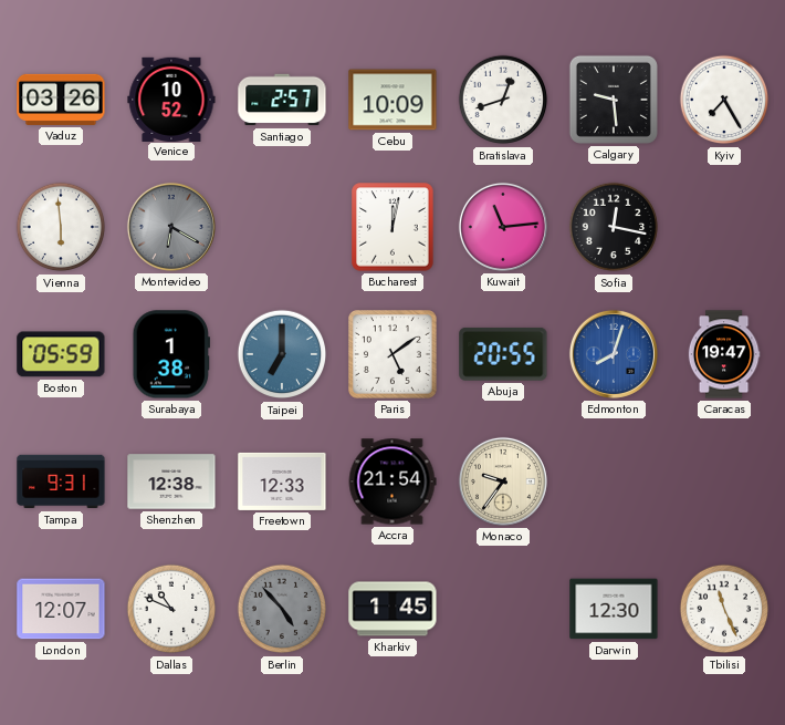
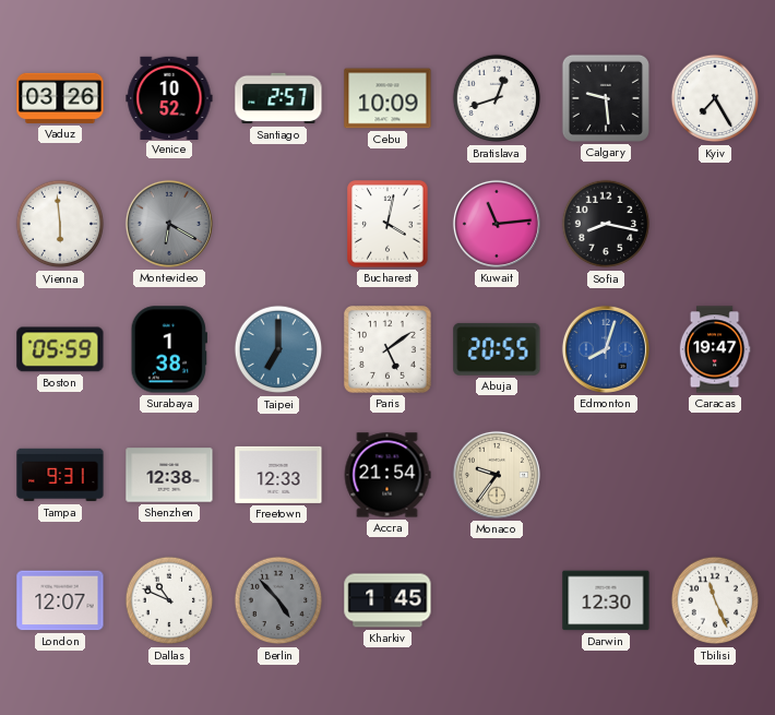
Bucharest: 12:02 -> 4:02 (388, 224)
Sofia: 12:17 -> 8:17 (606, 224)
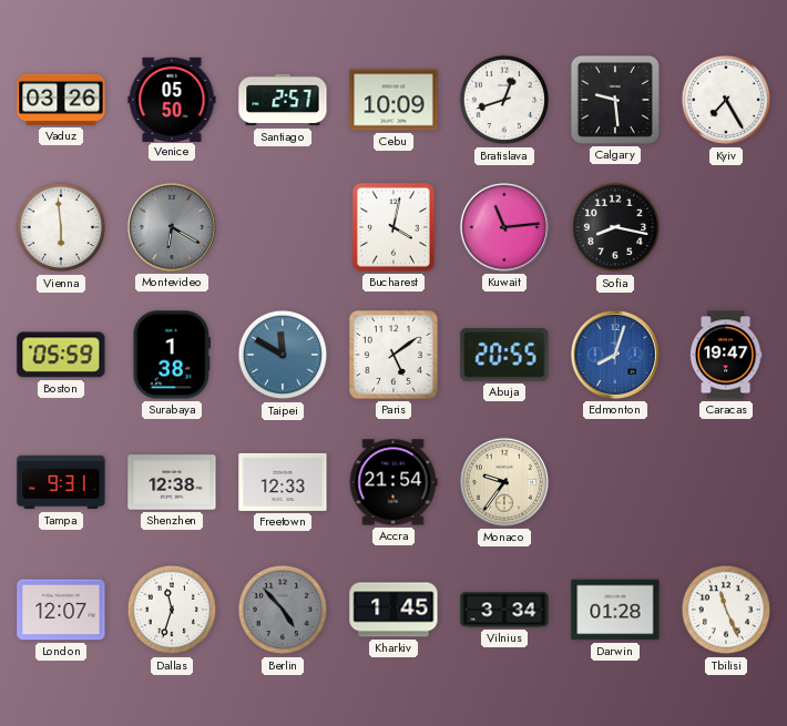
Venice: 10:52 -> 05:50 (172, 99)
Taipei: 7:00 -> 11:50 (283, 355)
Dallas: 10:49 -> 11:33 (172, 610)
Vilnius: none -> 3:34 (504, 610)
Darwin: 12:30 -> 01:28 (615, 610)
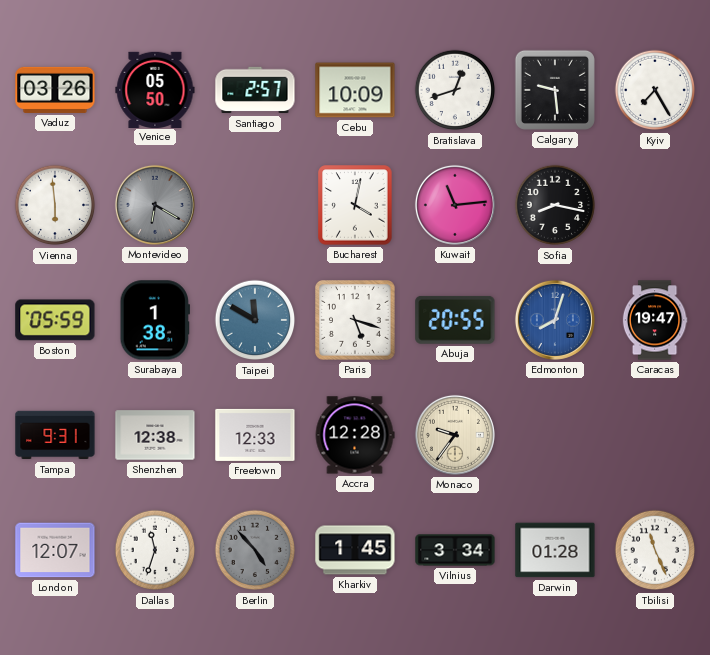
Paris: 5:09 -> 5:18 (356, 321)
Accra: 21:54 -> 12:28 (355, 435)
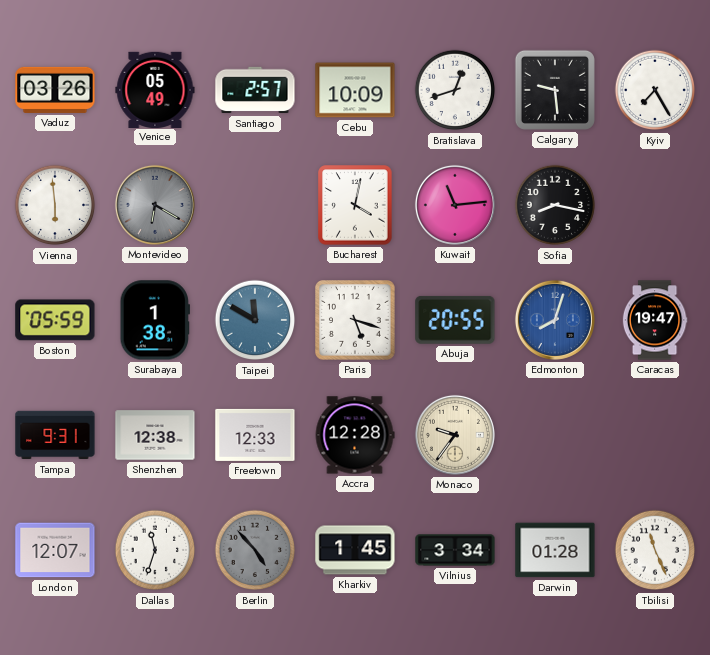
Venice: 05:50 -> 05:49 (155, 89)
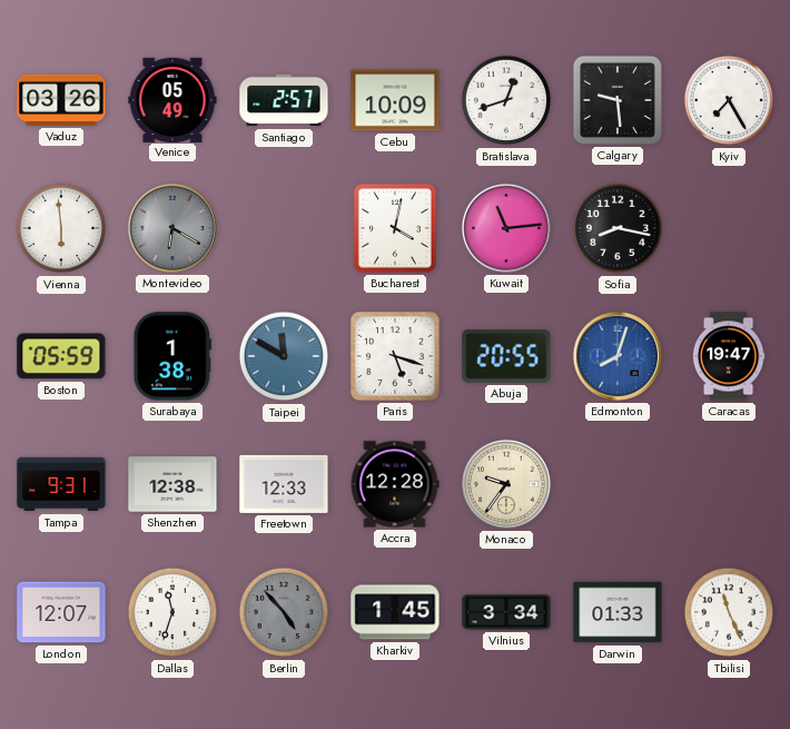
Darwin: 01:28 -> 01:33 (618, 612)
